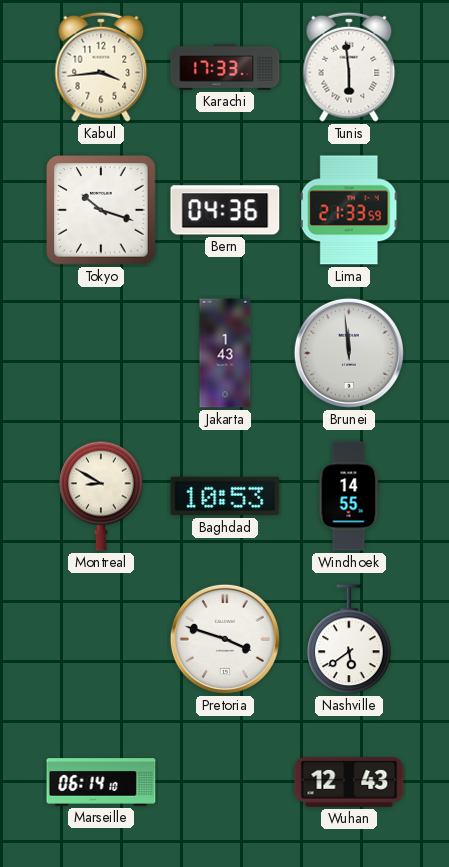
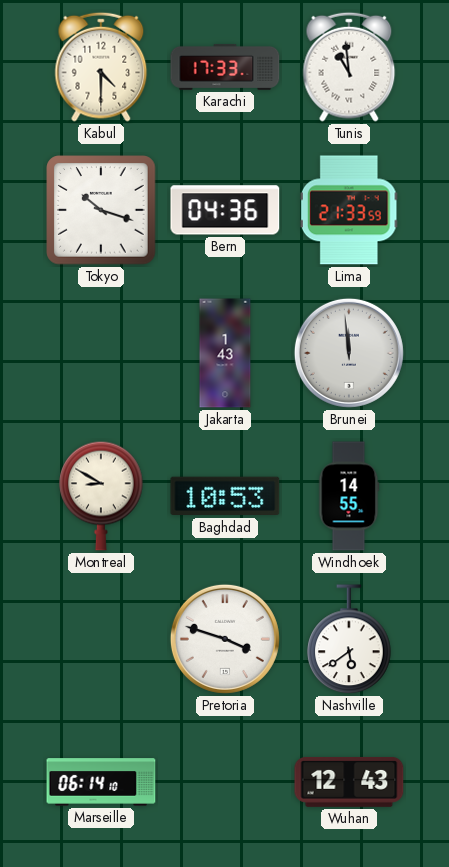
Kabul: 3:44 -> 4:30 (101, 67)
Tunis: 5:59 -> 10:59 (349, 67)
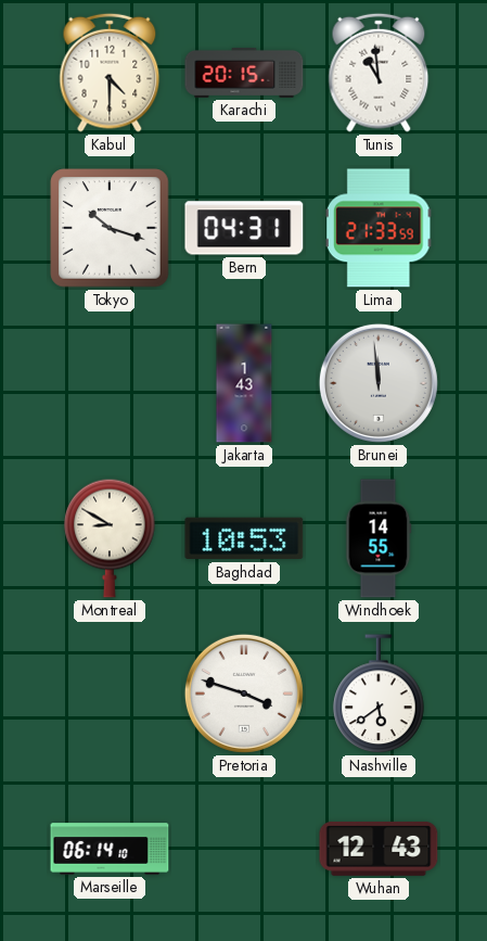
Karachi: 17:33 -> 20:15 (244, 73)
Bern: 04:36 -> 04:31 (244, 228)
